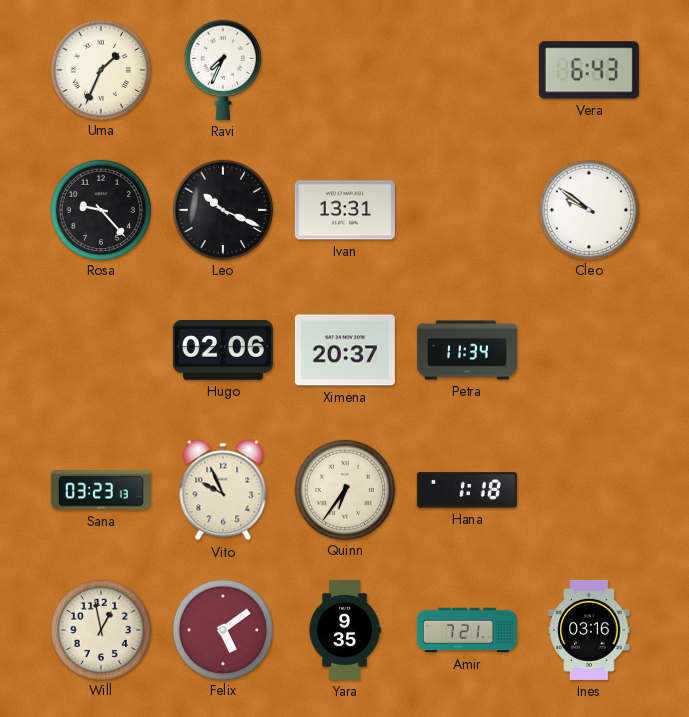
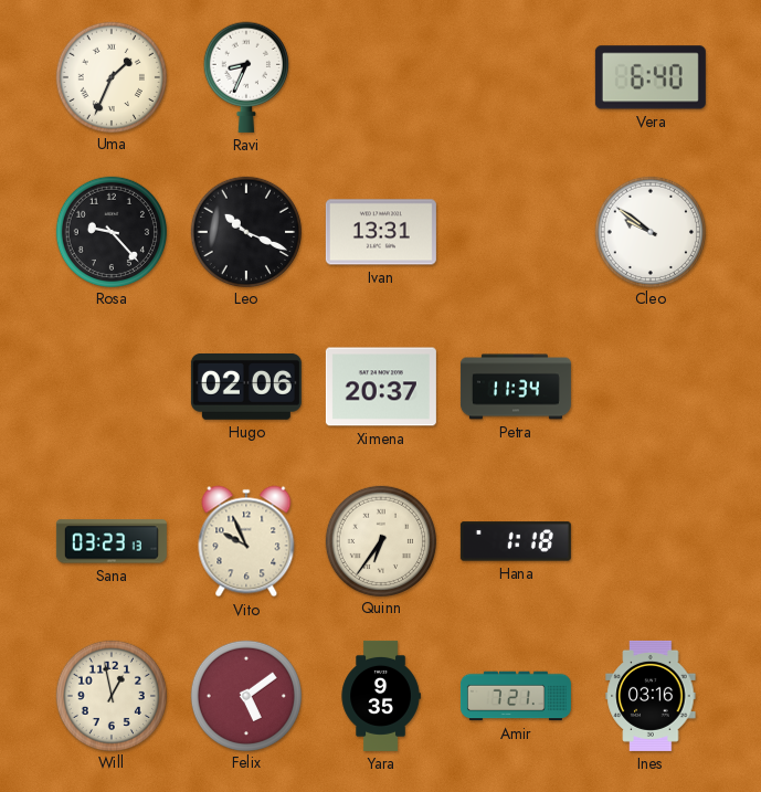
Ravi: 7:34 -> 8:34 (246, 77)
Vera: 6:43 -> 6:40 (651, 77)
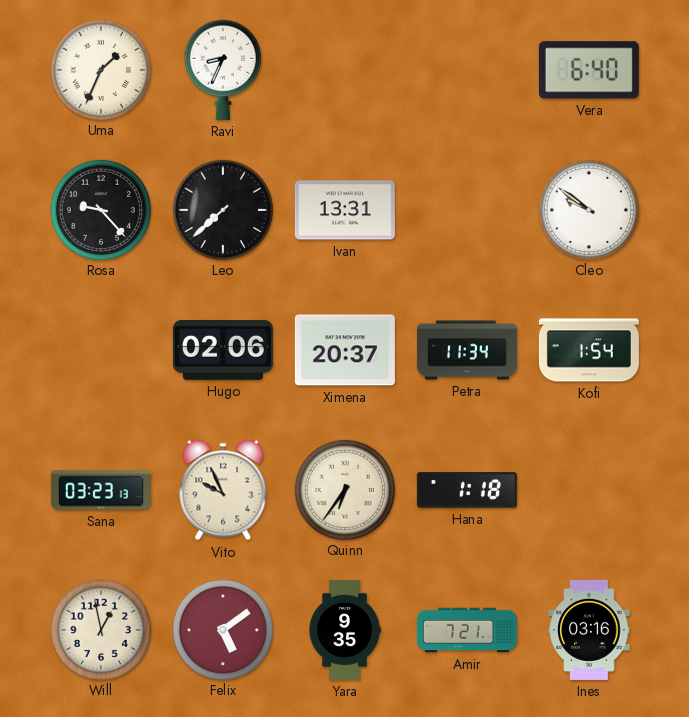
Leo: 10:19 -> 7:38 (222, 209)
Kofi: none -> 1:54 (589, 350)
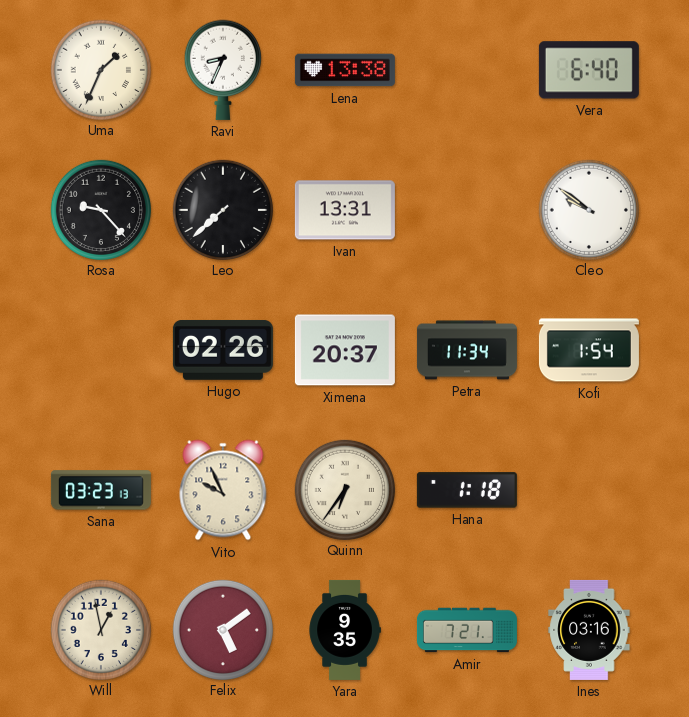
Lena: none -> 13:38 (345, 70)
Hugo: 02:06 -> 02:26 (223, 350)
